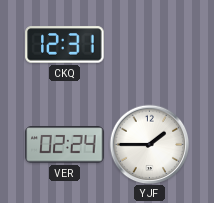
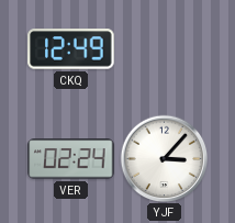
CKQ: 12:31 -> 12:49 (71, 49)
YJF: 1:45 -> 3:07 (164, 158)
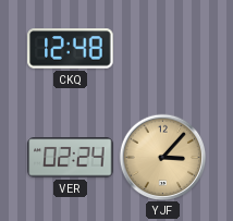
CKQ: 12:49 -> 12:48 (71, 49)
YJF dial: white -> champagne (162, 157)
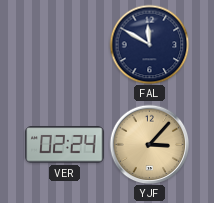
CKQ: 12:48 -> none (71, 49)
FAL: none -> 11:50 (149, 44)
